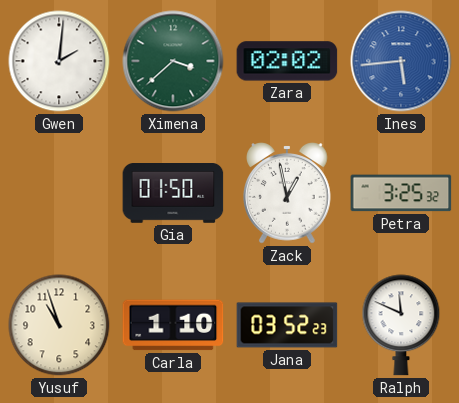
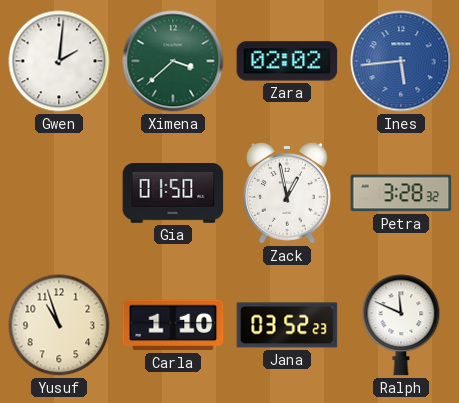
Petra: 3:25 -> 3:28 (401, 193)
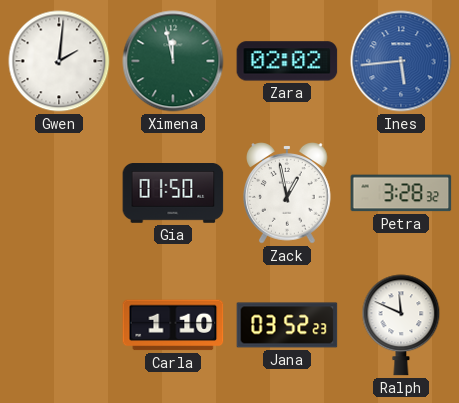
Ximena: 3:38 -> 11:58 (173, 61)
Yusuf: 10:57 -> none (59, 325)
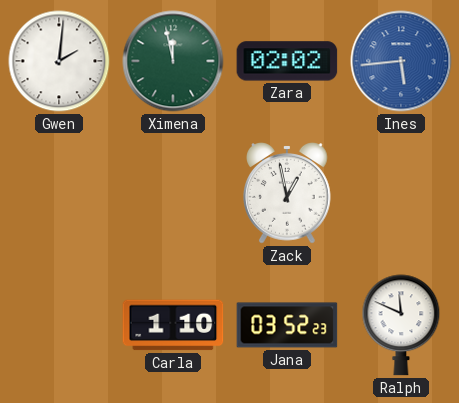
Gia: 01:50 -> none (173, 194)
Petra: 3:28 -> none (401, 193)
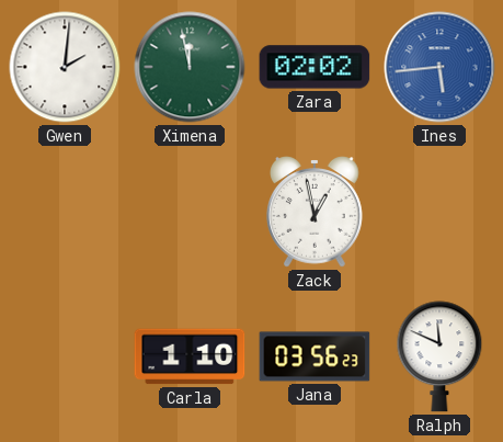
Jana: 03:52 -> 03:56 (315, 356)
